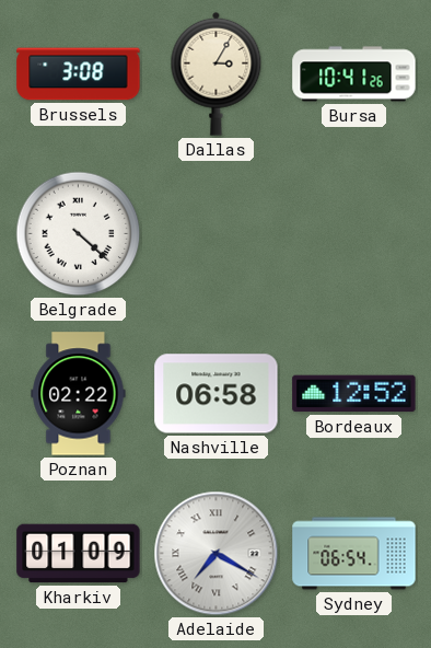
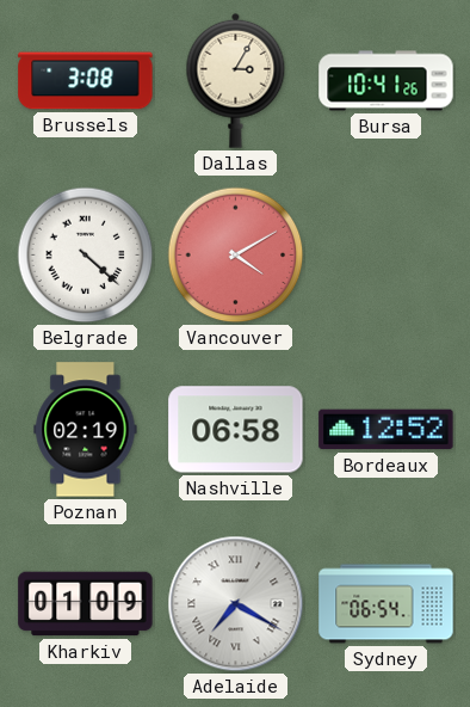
Vancouver: none -> 4:10 (236, 256)
Poznan: 02:22 -> 02:19 (86, 430)
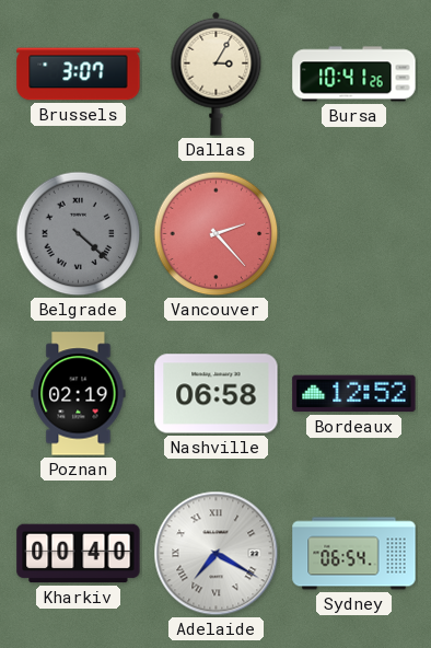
Brussels: 3:08 -> 3:07 (79, 74)
Belgrade dial: white -> grey (79, 234)
Vancouver: 4:10 -> 2:23 (217, 234)
Kharkiv: 01:09 -> 00:40 (79, 554)
